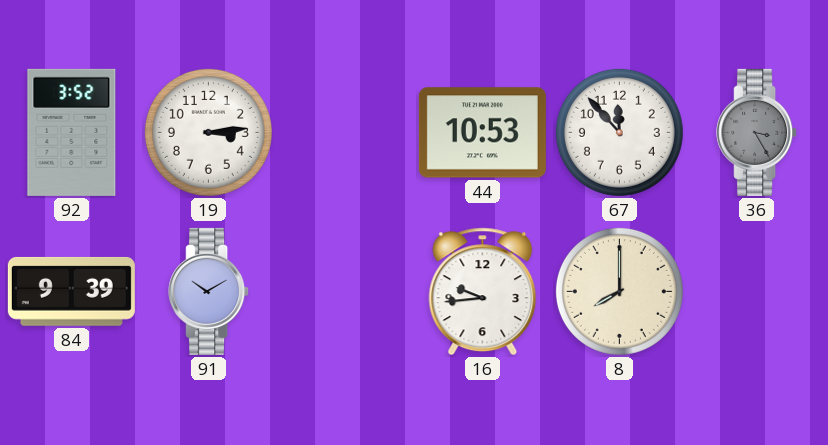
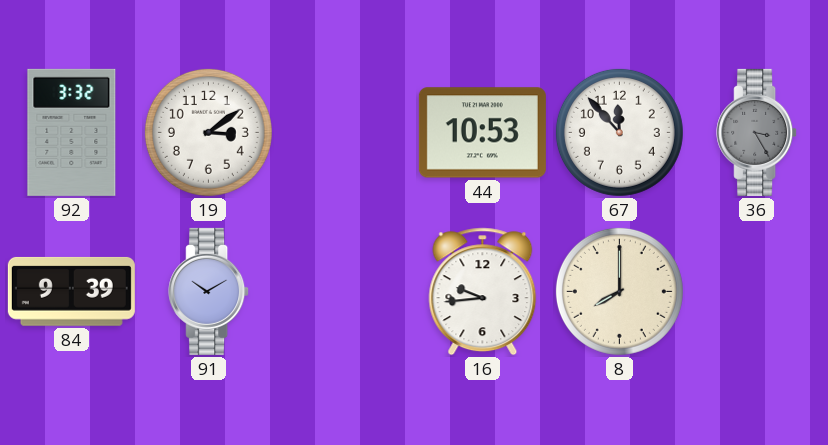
92: 3:52 -> 3:32 (72, 132)
19: 3:14 -> 3:09 (208, 132)
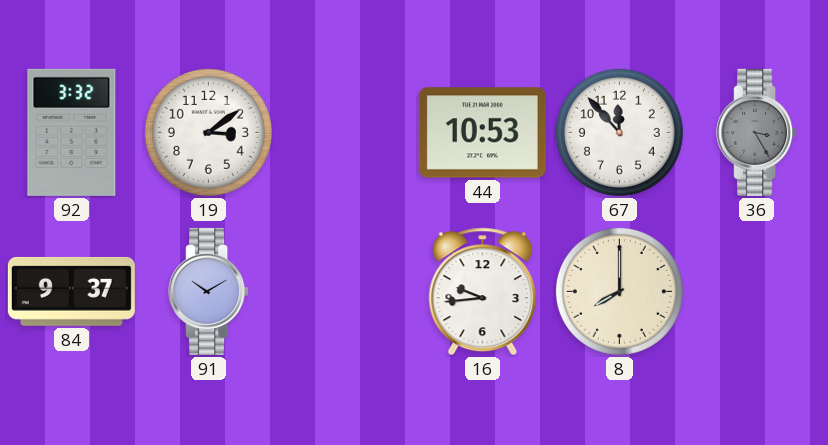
84: 9:39 -> 9:37 (71, 291)
